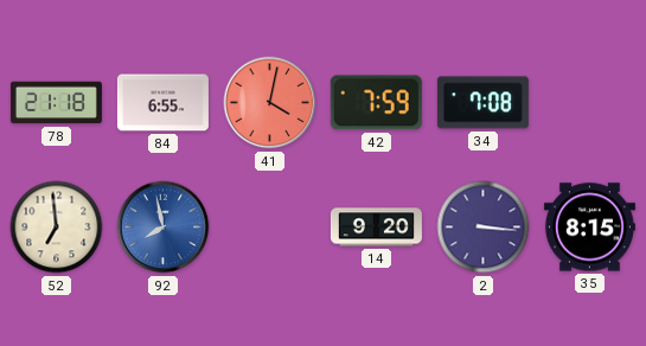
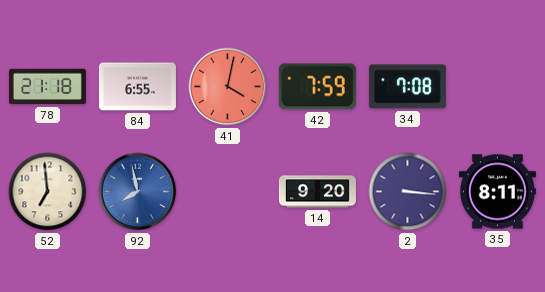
35: 8:15 -> 8:11 (497, 192)
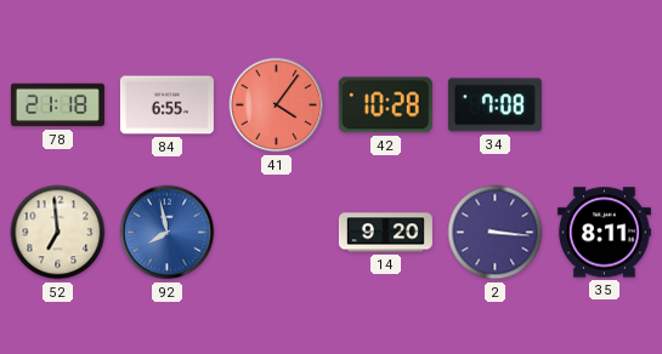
41: 4:02 -> 4:06 (277, 105)
42: 7:59 -> 10:28 (385, 105)
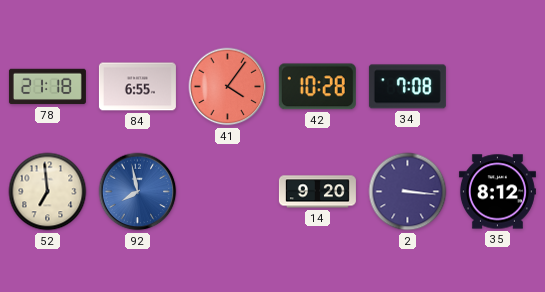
35: 8:11 -> 8:12 (497, 192)
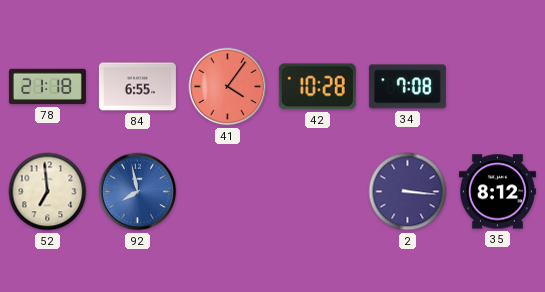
14: 9:20 -> none (317, 192)
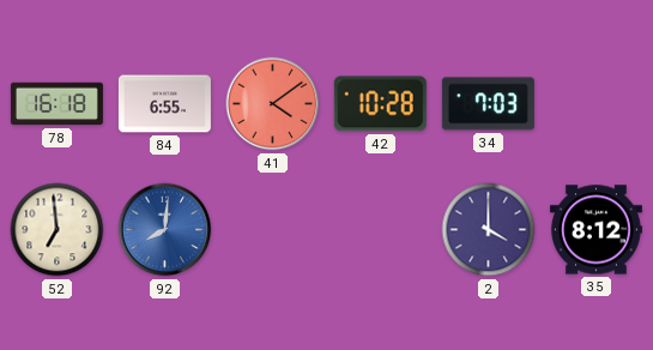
78: 21:18 -> 16:18 (56, 104)
41: 4:06 -> 4:09 (273, 104)
34: 7:08 -> 7:03 (488, 104)
92: 7:58 -> 8:01 (165, 230)
2: 3:16 -> 4:00 (489, 230)
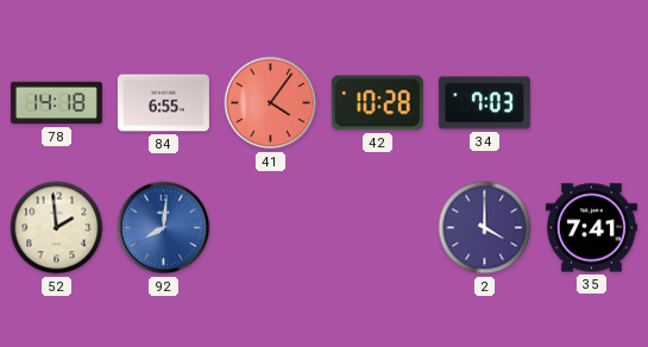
78: 16:18 -> 14:18 (56, 103)
41: 4:09 -> 4:06 (271, 103)
52: 6:59 -> 1:59 (57, 228)
35: 8:12 -> 7:41 (591, 228)
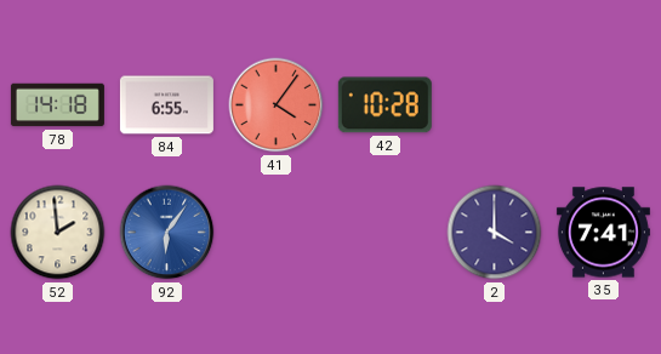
34: 7:03 -> none (484, 103)
92: 8:01 -> 6:06 (167, 233)
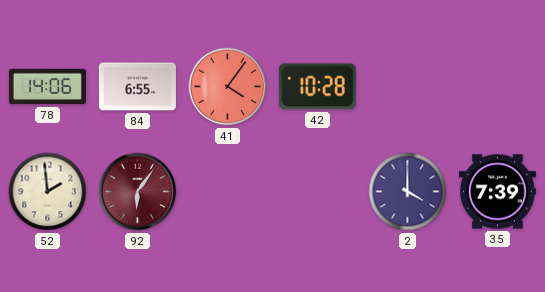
78: 14:18 -> 14:06 (47, 87)
92 dial: blue -> burgundy (138, 192)
35: 7:41 -> 7:39 (497, 192)
